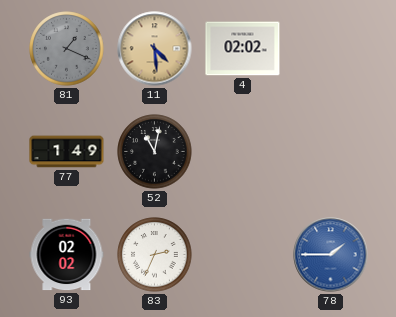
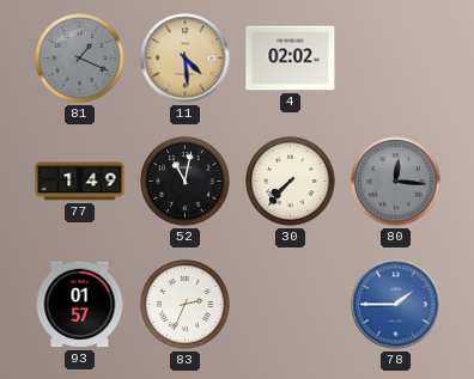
30: none -> 7:37 (291, 182)
80: none -> 12:16 (396, 182)
93: 02:02 -> 01:57 (80, 305)
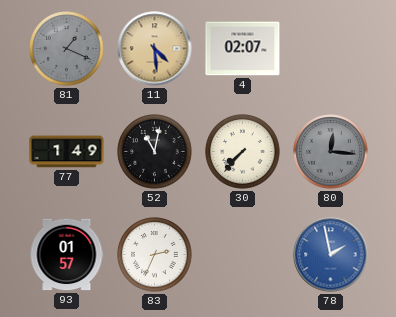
4: 02:02 -> 02:07 (243, 49)
78: 1:45 -> 1:58 (331, 255)
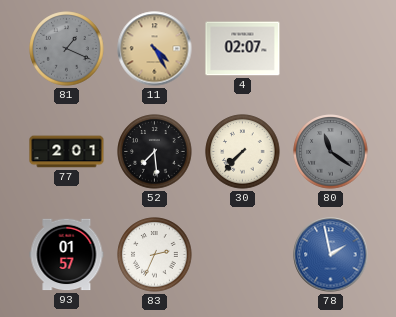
11: 4:29 -> 4:25 (155, 49)
77: 1:49 -> 2:01 (67, 152)
52: 11:02 -> 7:29 (155, 152)
80: 12:16 -> 11:21 (331, 152)
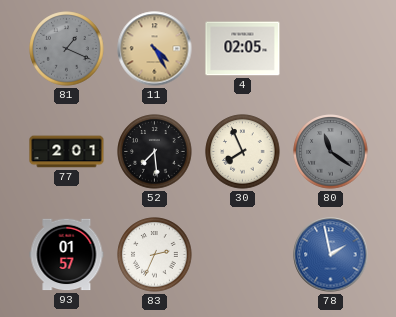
4: 02:07 -> 02:05 (243, 49)
30: 7:37 -> 7:56 (243, 152)
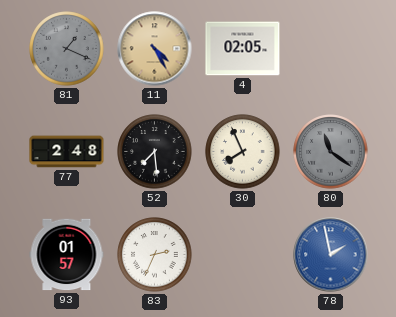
77: 2:01 -> 2:48 (67, 152)
